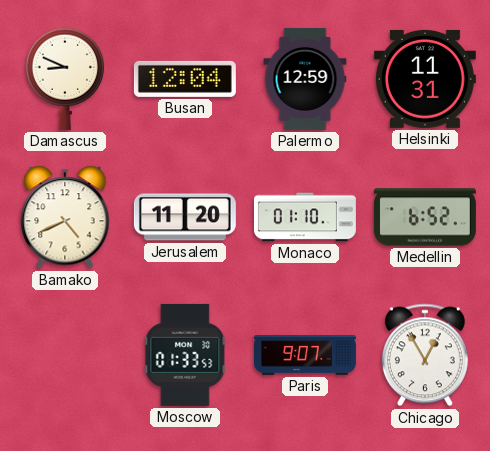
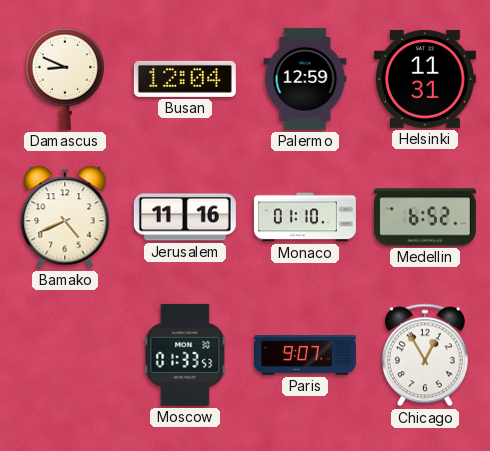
Jerusalem: 11:20 -> 11:16 (185, 217)
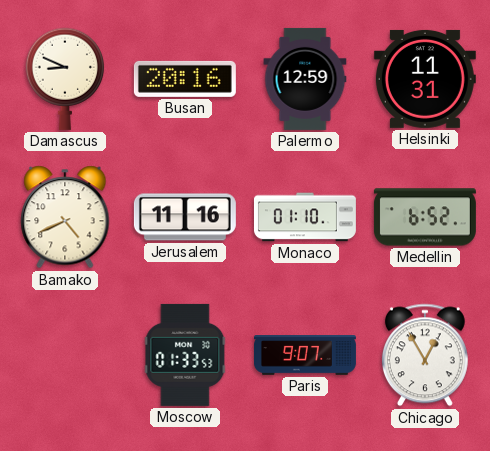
Busan: 12:04 -> 20:16 (185, 79)
